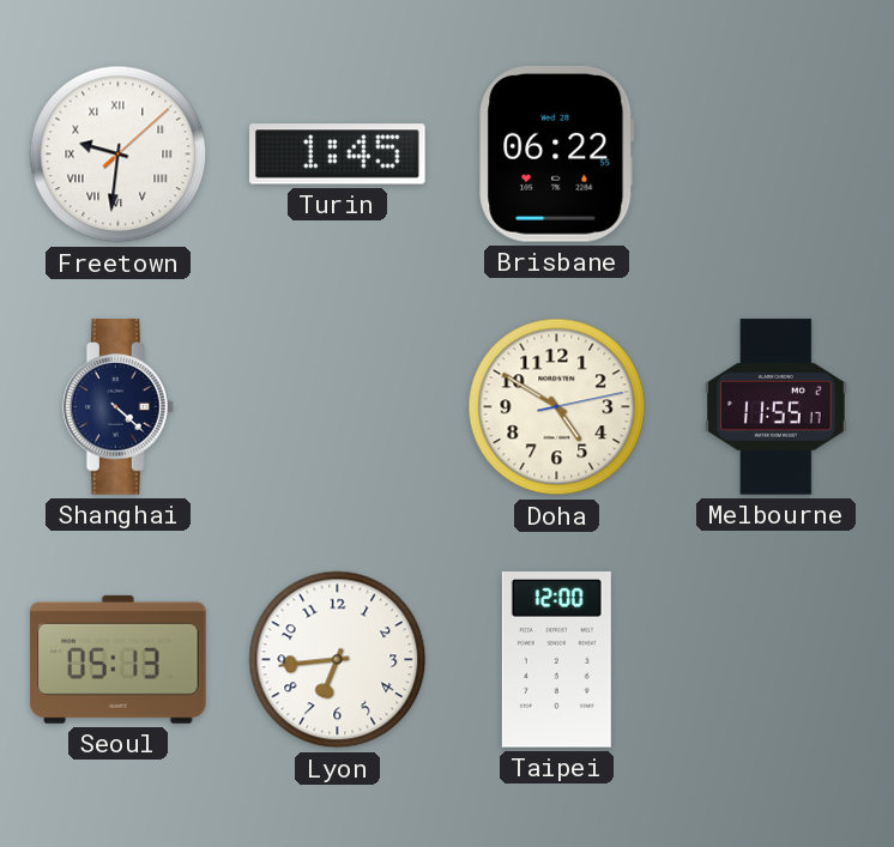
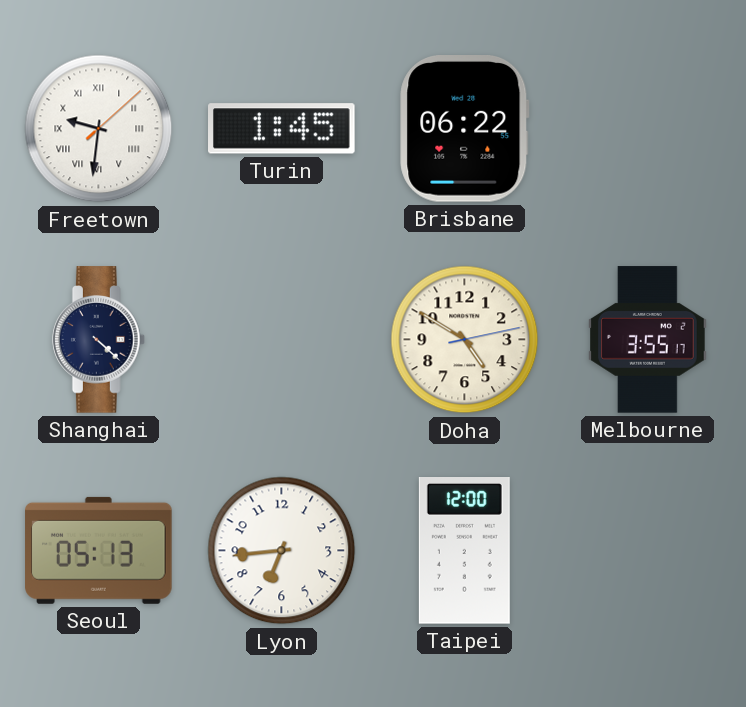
Melbourne: 11:55 -> 3:55 (648, 340)
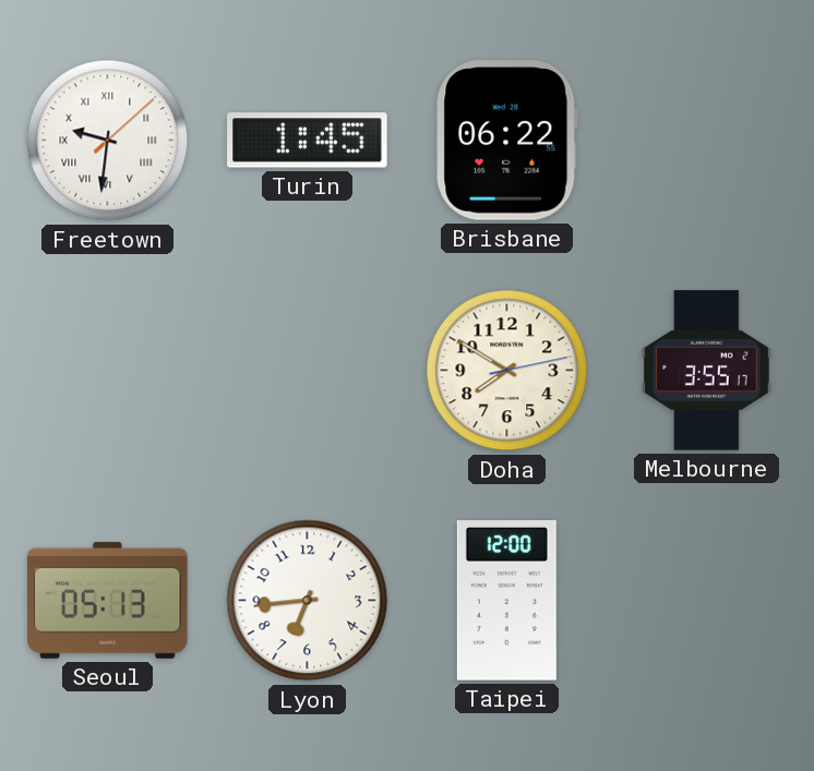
Shanghai: 4:22 -> none (98, 340)
Doha: 4:50 -> 7:50 (507, 371)
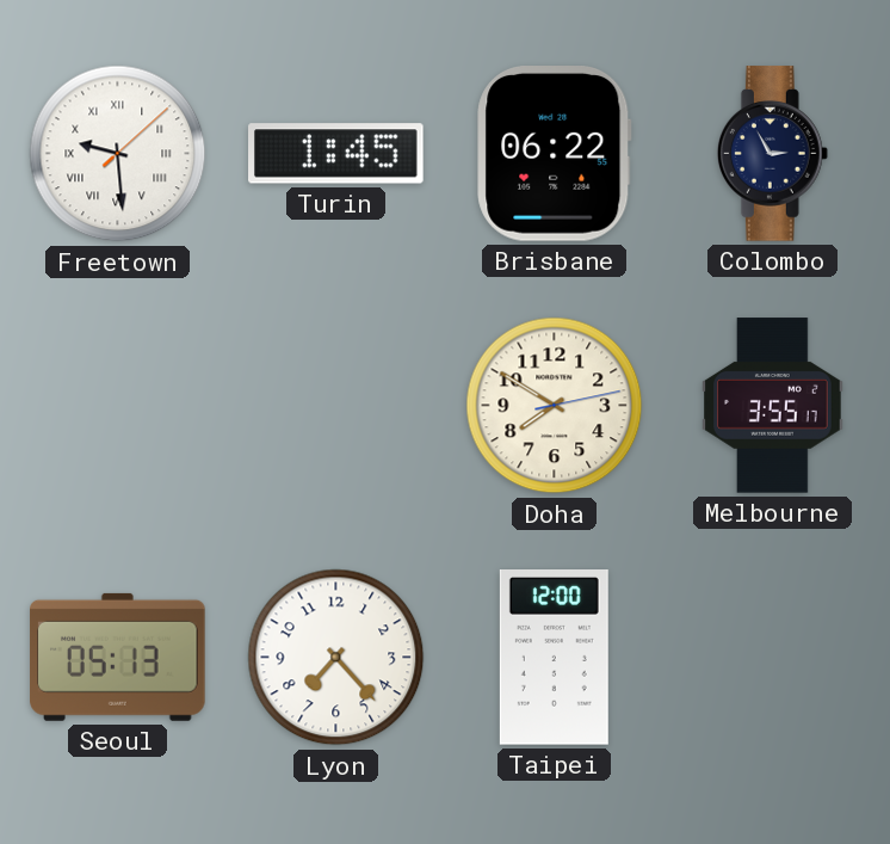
Freetown: 9:31 -> 9:29 (118, 154)
Colombo: none -> 2:55 (772, 154)
Lyon: 6:44 -> 7:23 (336, 658)
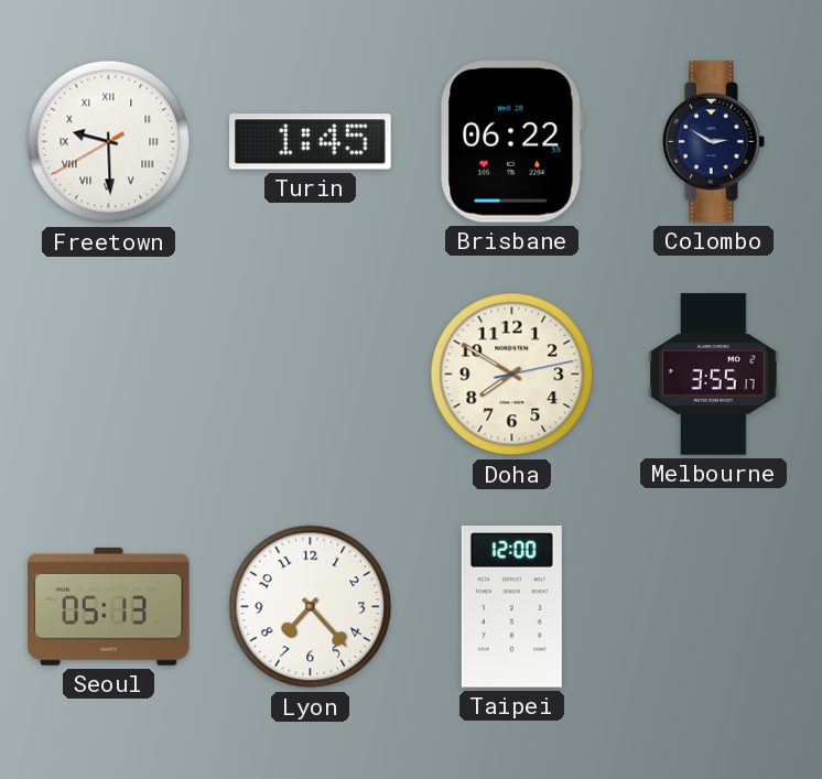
Freetown: 9:29:08 -> 9:29:40 (109, 142)
Colombo: 2:55 -> 2:50 (713, 142)
